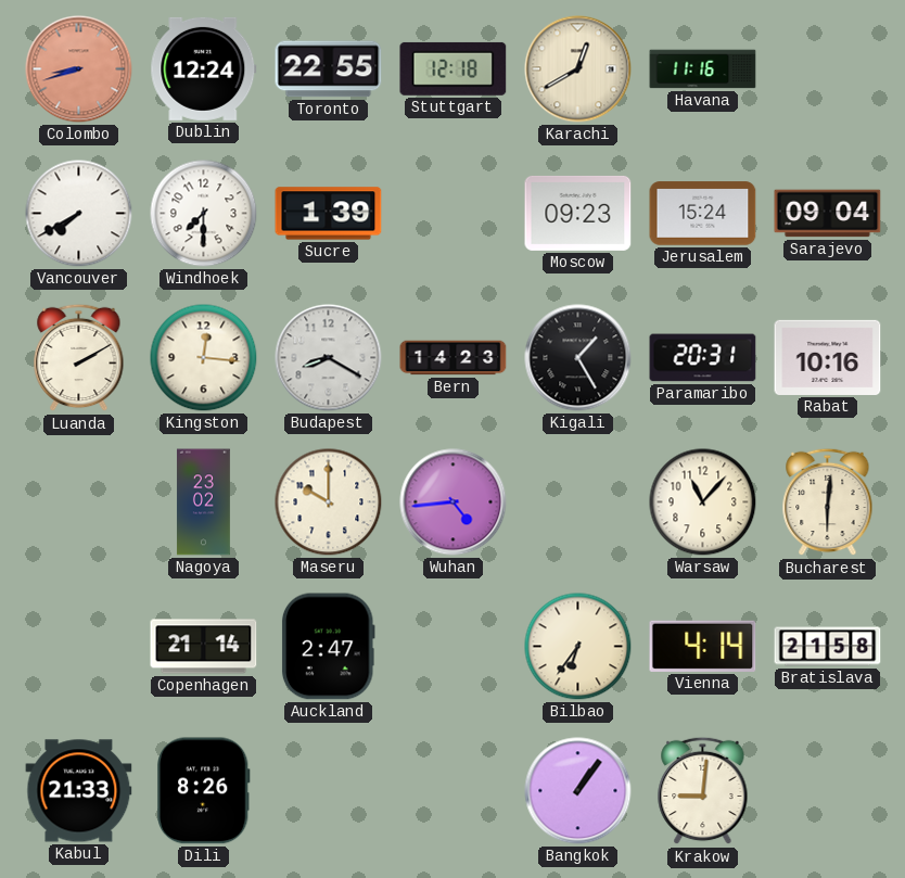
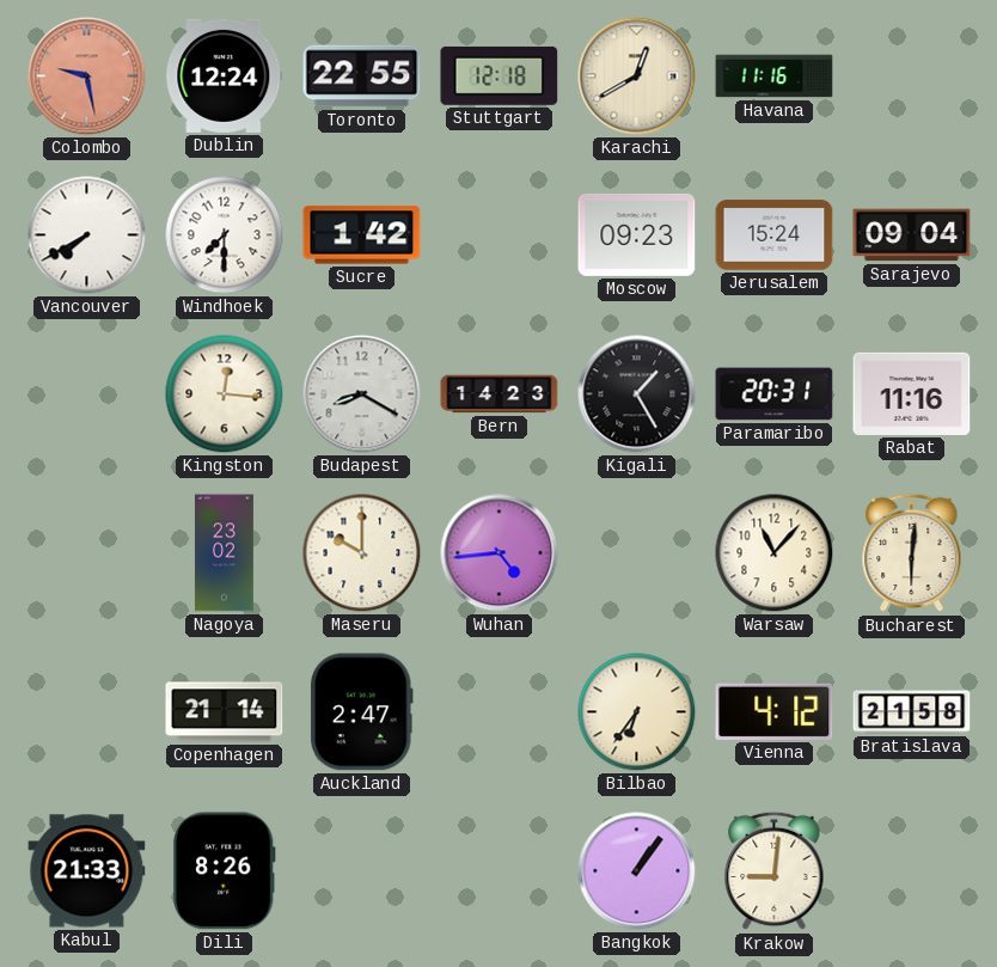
Colombo: 8:42 -> 9:28 (87, 76)
Sucre: 1:39 -> 1:42 (362, 235)
Luanda: 2:10 -> none (79, 358)
Rabat: 10:16 -> 11:16 (912, 393)
Vienna: 4:14 -> 4:12 (775, 711)
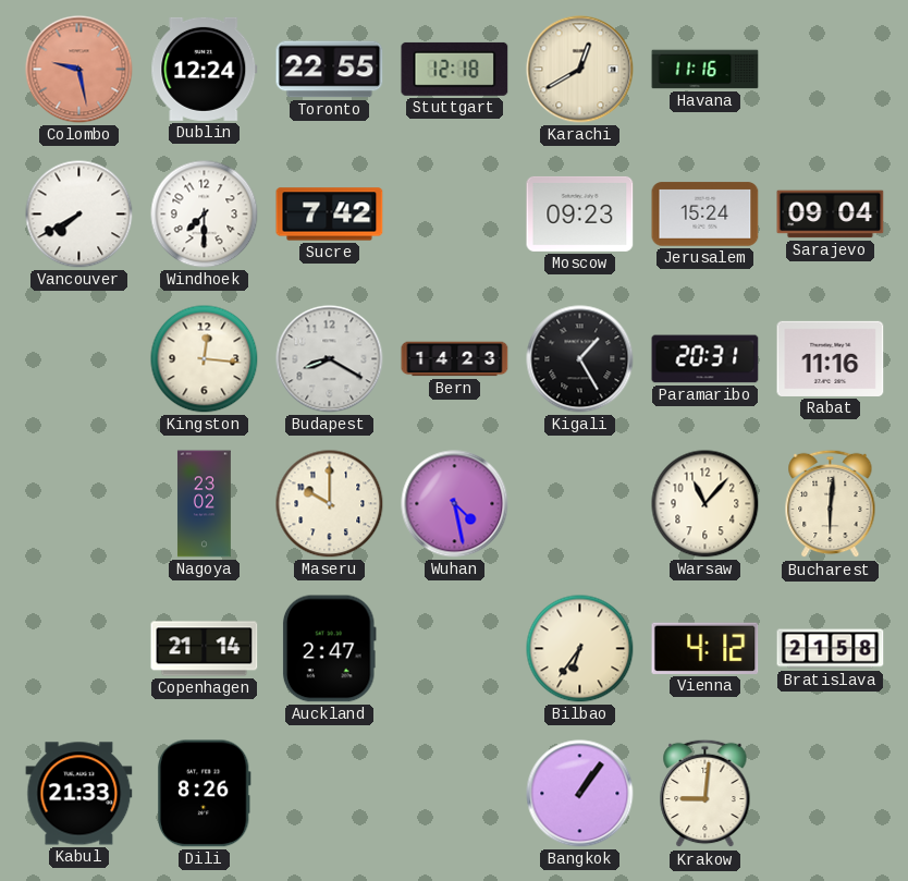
Sucre: 1:42 -> 7:42 (330, 215)
Wuhan: 4:44 -> 4:28 (455, 504)
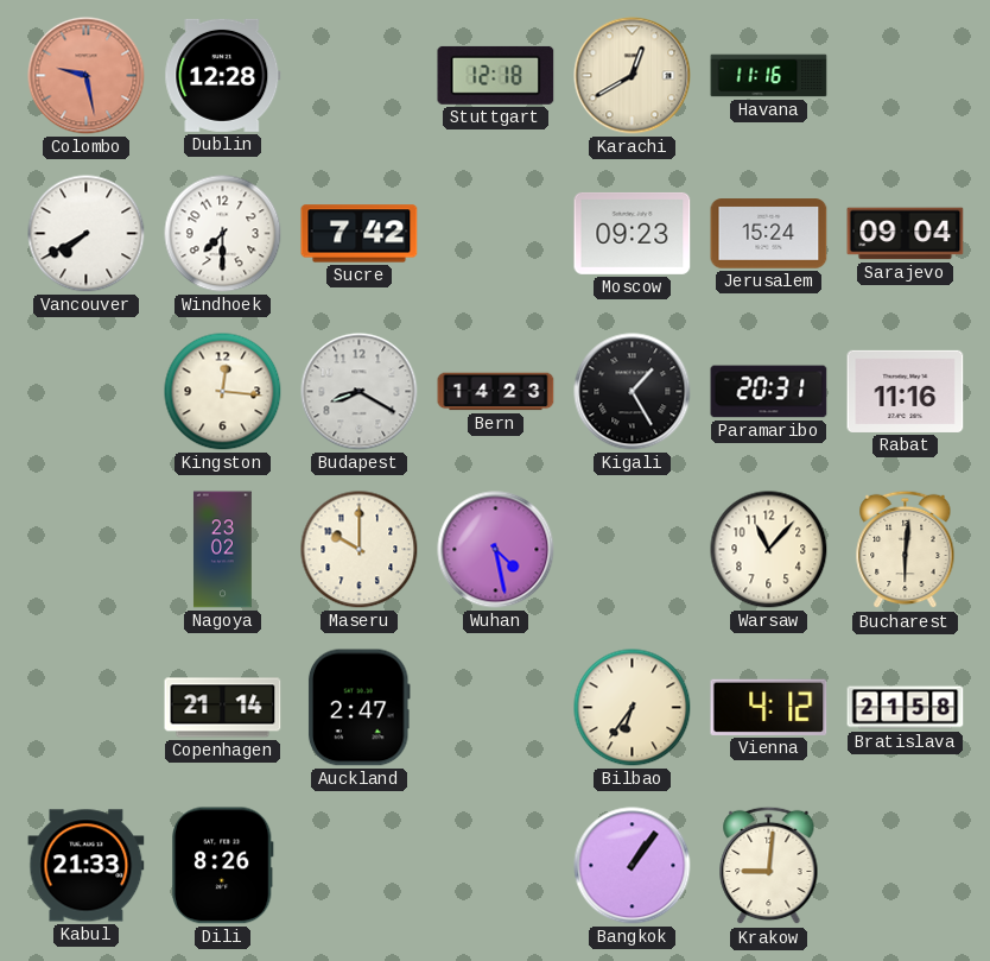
Dublin: 12:24 -> 12:28 (223, 75)
Toronto: 22:55 -> none (330, 70)
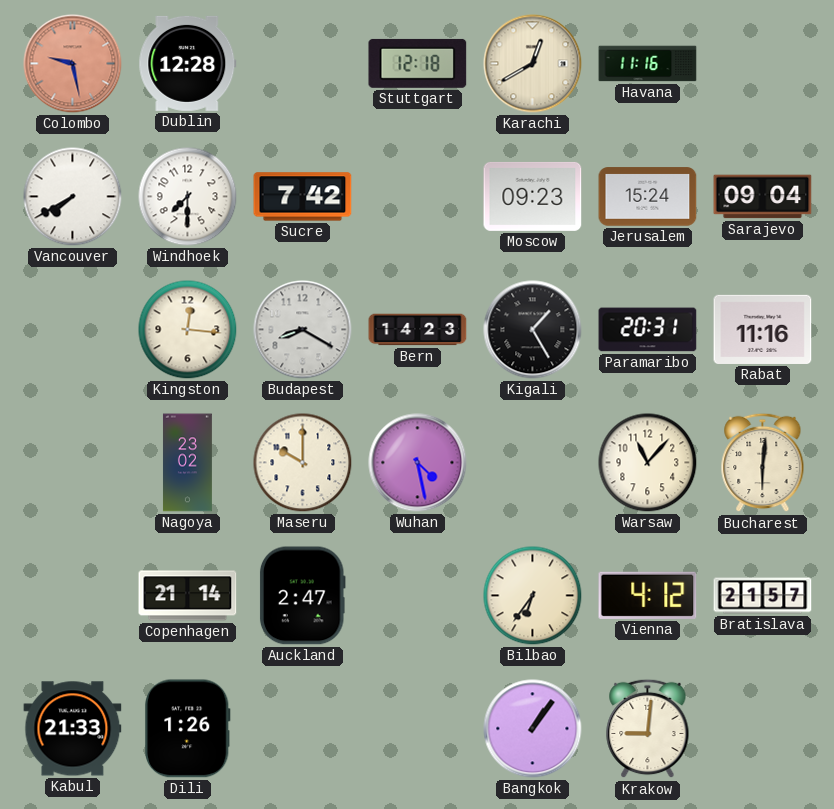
Bratislava: 21:58 -> 21:57 (763, 596)
Dili: 8:26 -> 1:26 (187, 729)
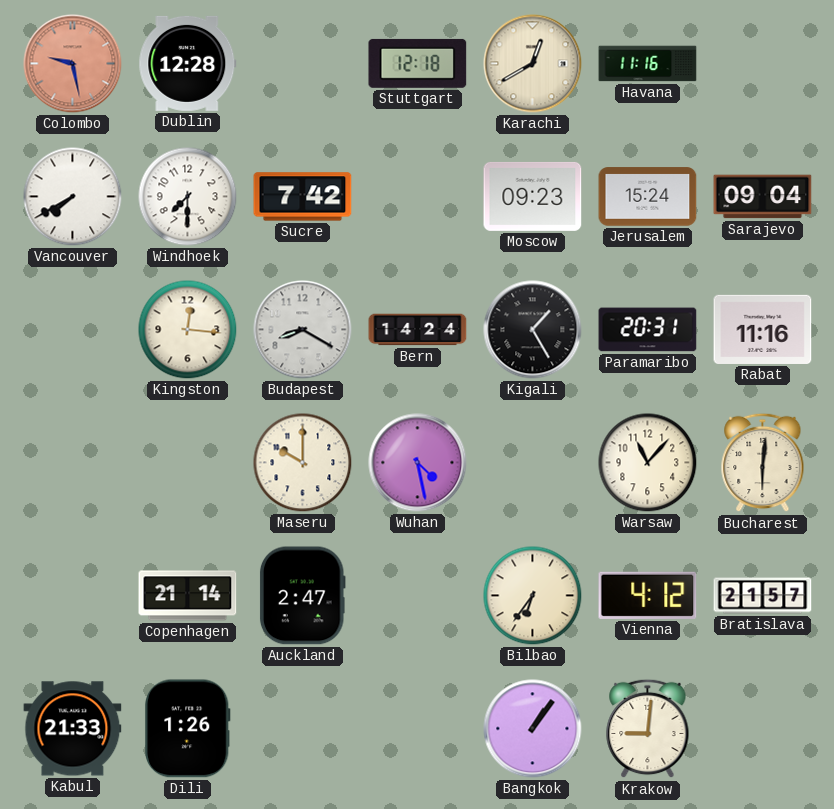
Bern: 14:23 -> 14:24 (418, 330)
Nagoya: 23:02 -> none (187, 463)
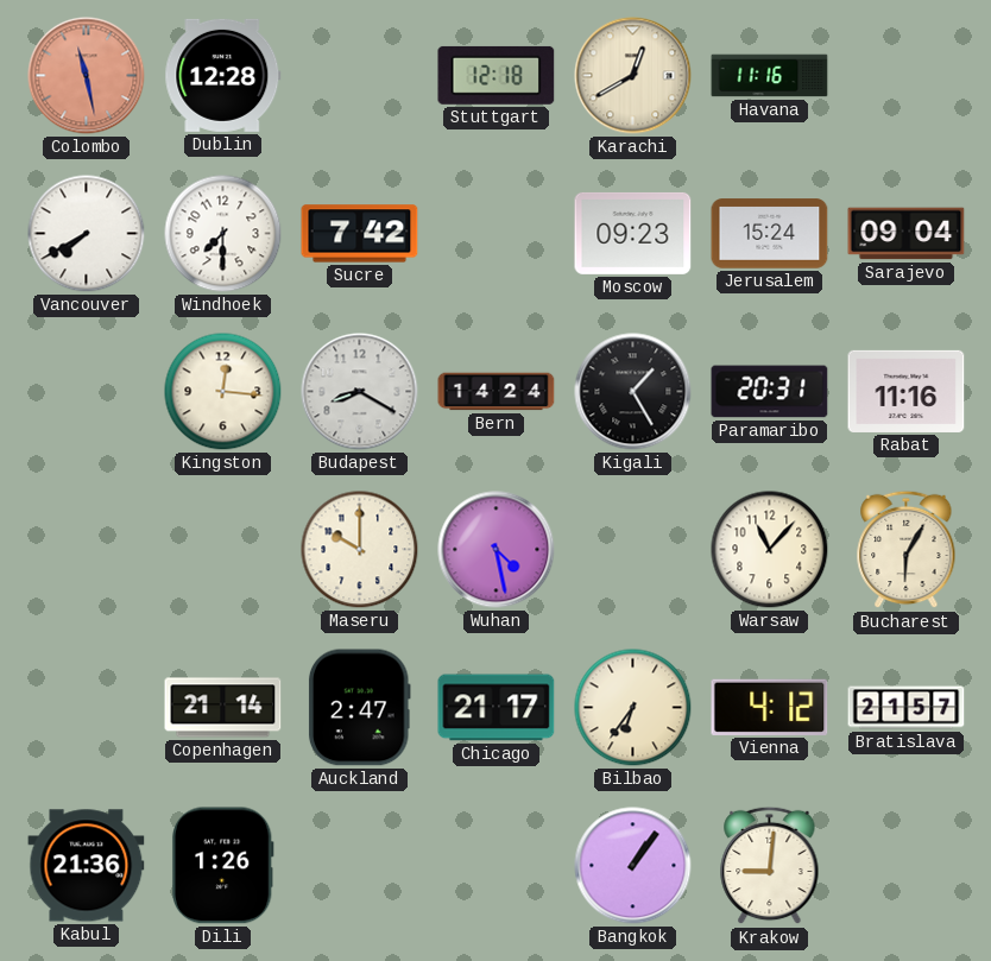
Colombo: 9:28 -> 11:28 (87, 76)
Bucharest: 6:01 -> 6:05 (907, 550)
Chicago: none -> 21:17 (497, 708)
Kabul: 21:33 -> 21:36 (87, 866)
